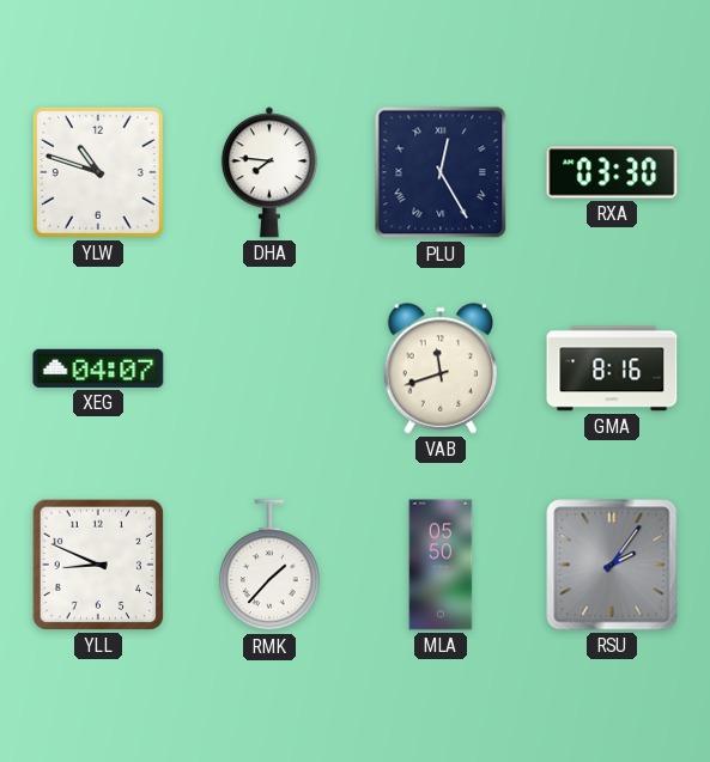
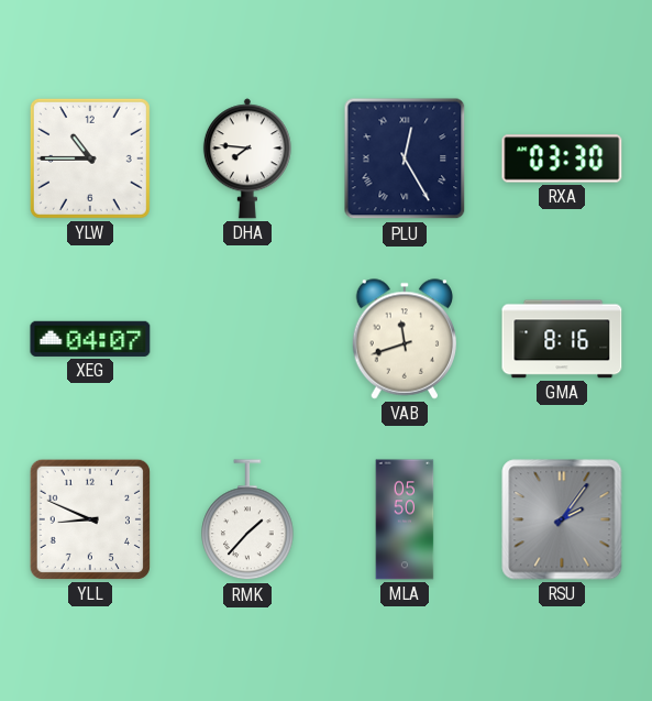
YLW: 10:48 -> 10:45 (90, 158)
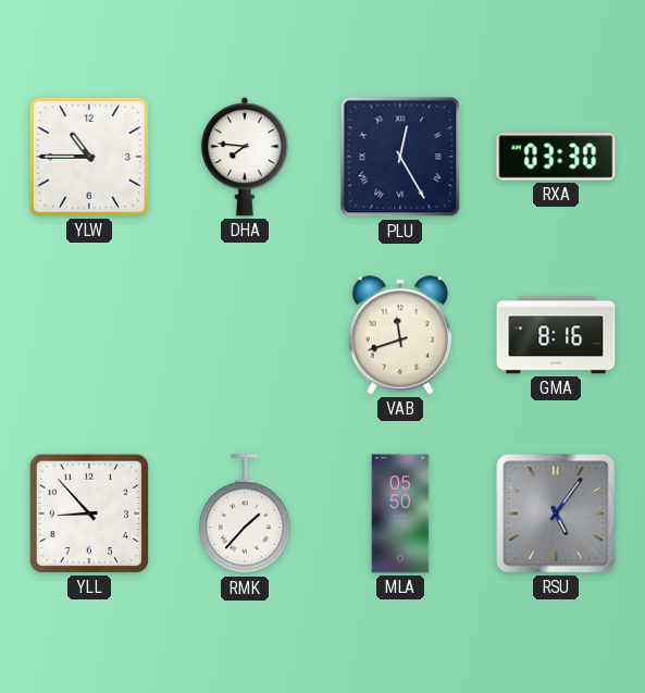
XEG: 04:07 -> none (90, 339)
YLL: 8:49 -> 8:53 (89, 513)
RSU: 2:06 -> 5:06 (556, 513)
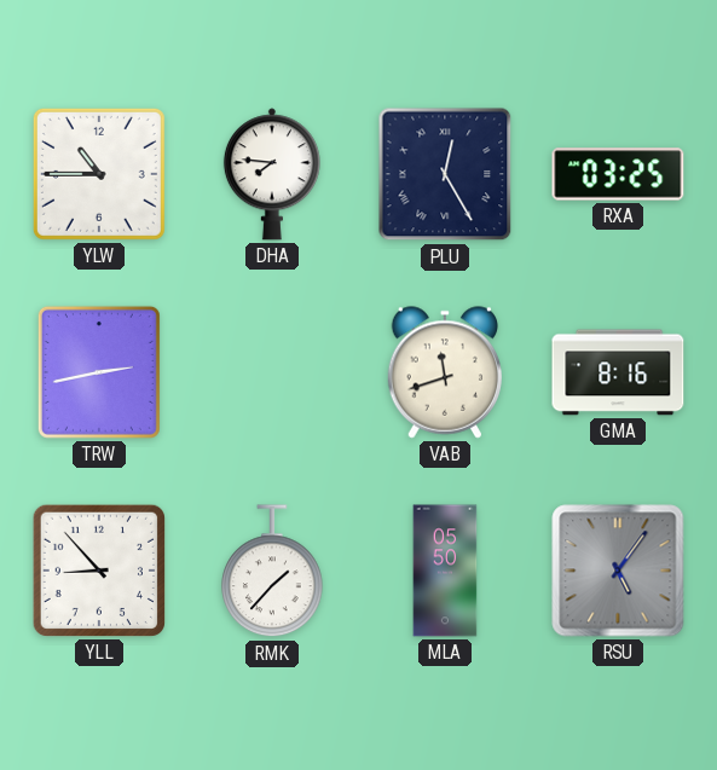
RXA: 03:30 -> 03:25 (618, 174)
TRW: none -> 2:43 (99, 372)
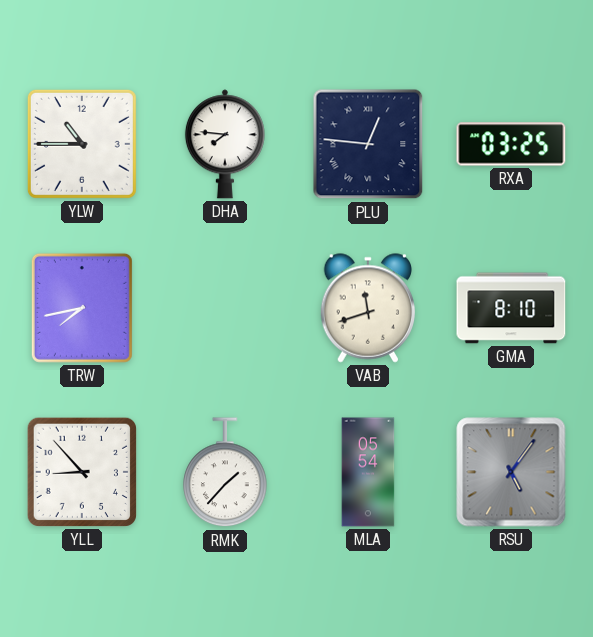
PLU: 12:25 -> 12:46 (368, 144)
TRW: 2:43 -> 7:43 (82, 308)
GMA: 8:16 -> 8:10 (511, 308)
MLA: 05:50 -> 05:54 (368, 472)
